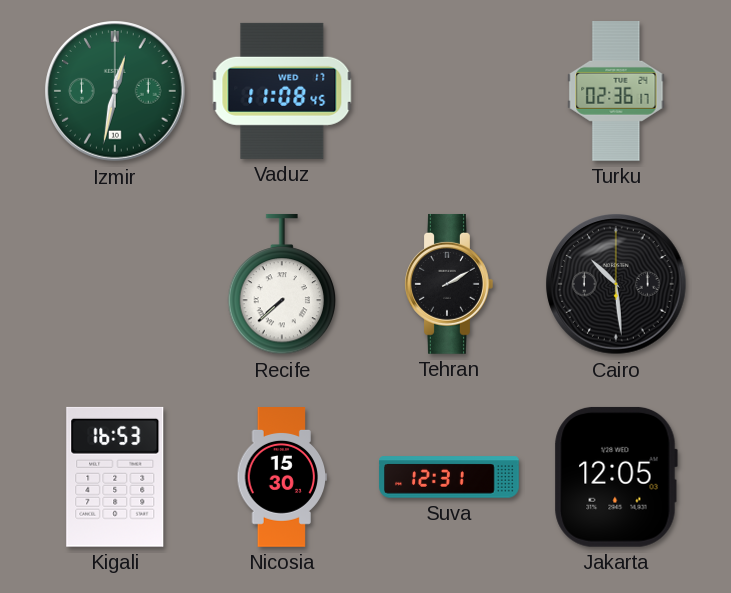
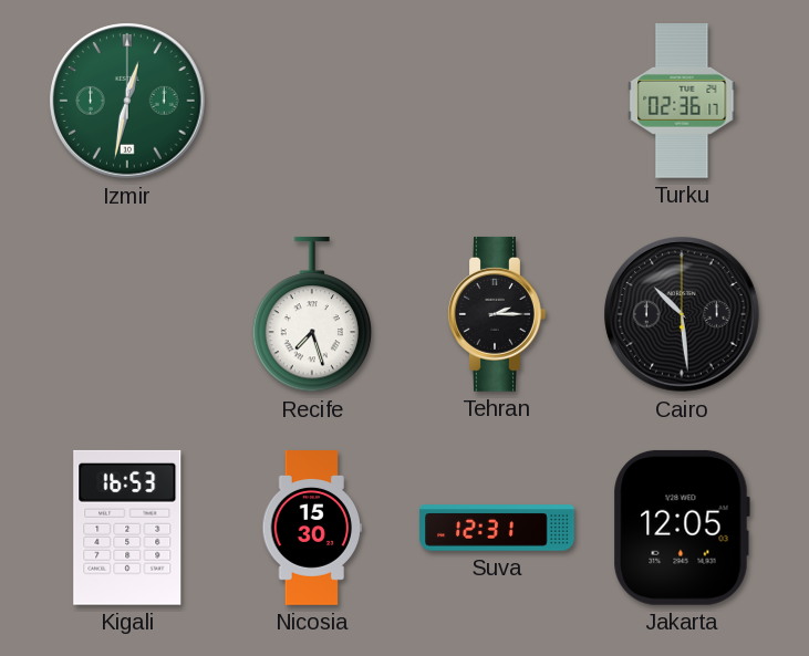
Vaduz: 11:08 -> none (282, 91)
Recife: 7:38 -> 7:27 (312, 314)
Tehran: 2:10 -> 2:15 (497, 314)
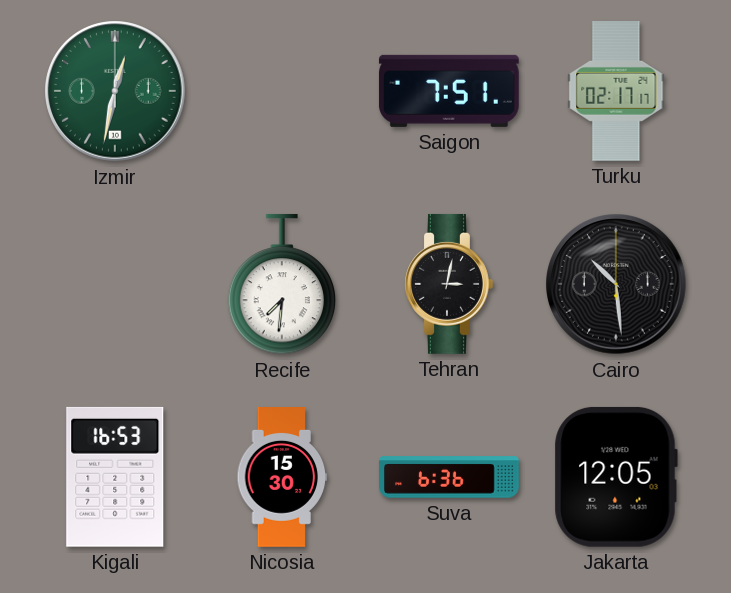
Saigon: none -> 7:51 (449, 91)
Turku: 02:36 -> 02:17 (616, 92)
Recife: 7:27 -> 7:31 (282, 284)
Tehran: 2:15 -> 3:02 (449, 284)
Suva: 12:31 -> 6:36 (449, 477)
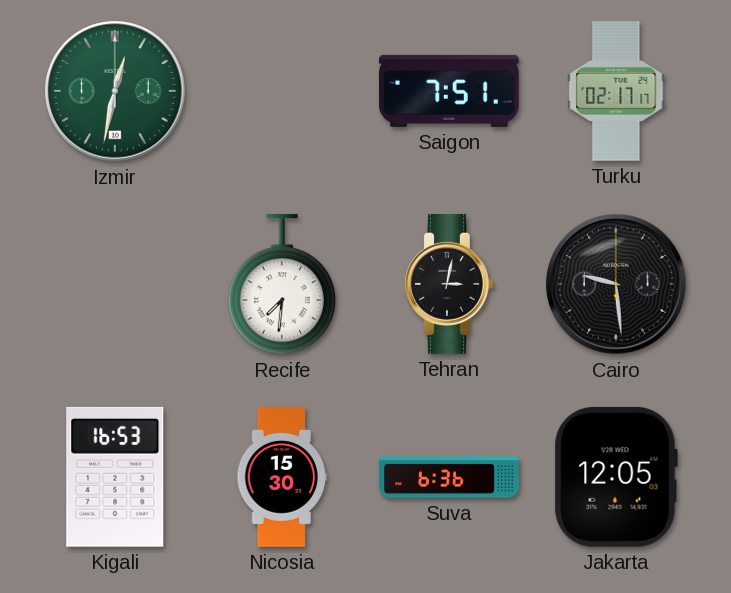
Cairo: 10:29 -> 9:29 (616, 284)
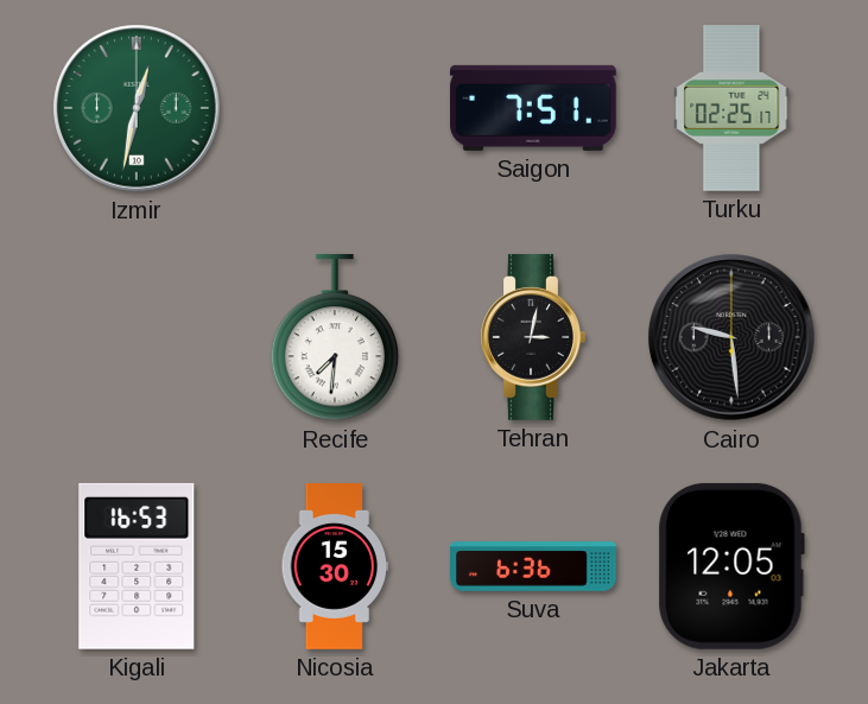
Turku: 02:17 -> 02:25 (731, 109)
